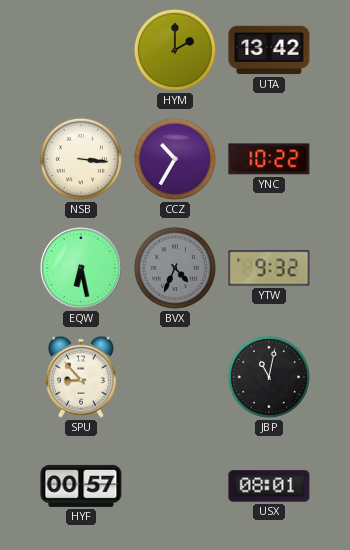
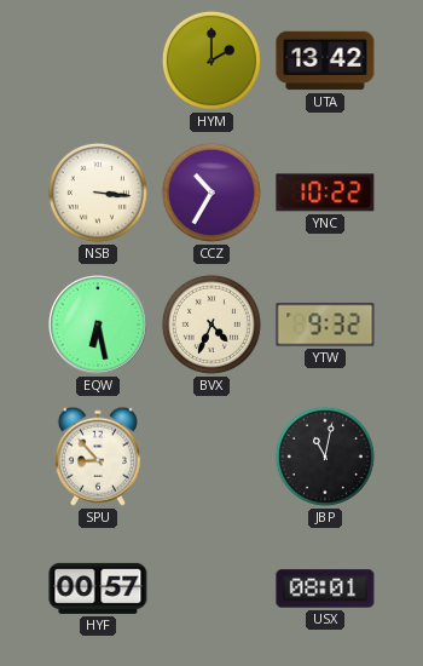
BVX dial: grey -> cream (211, 325)
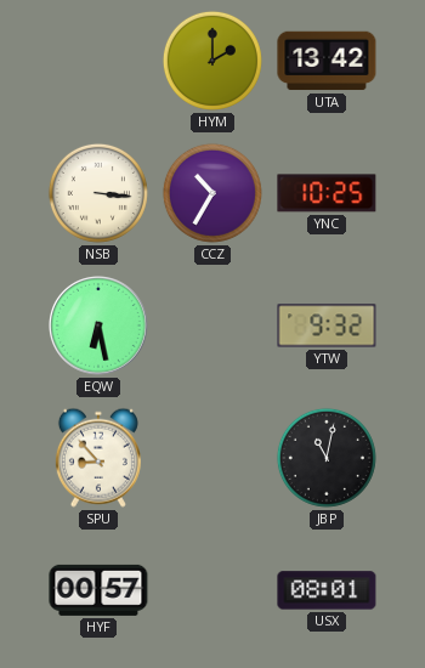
YNC: 10:22 -> 10:25 (327, 193)
BVX: 4:34 -> none (211, 325)
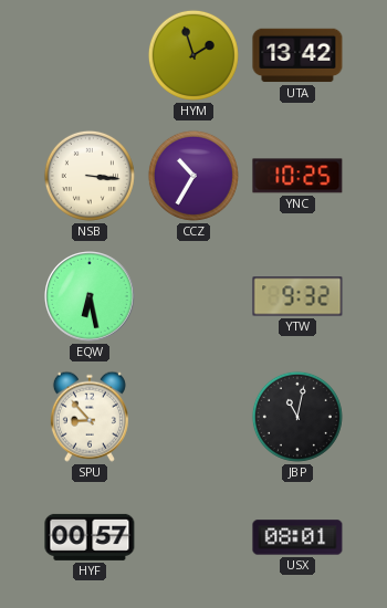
HYM: 2:00 -> 1:57 (193, 55)
